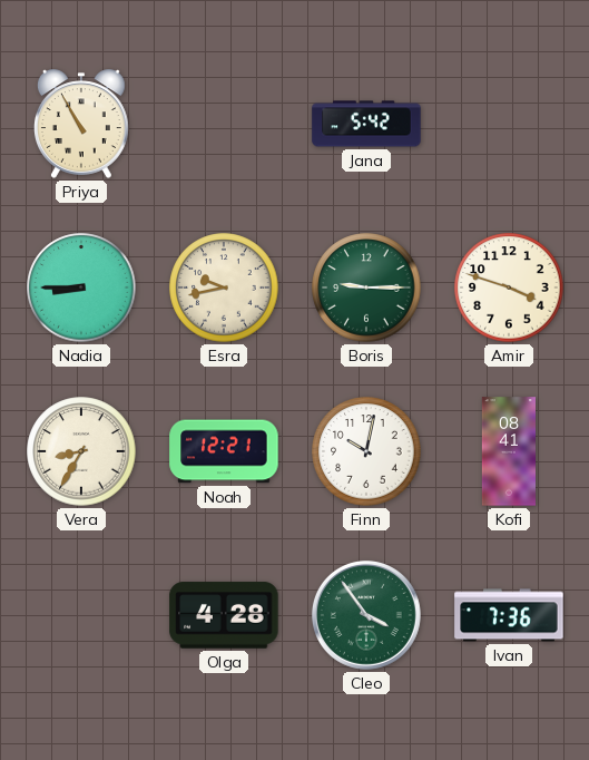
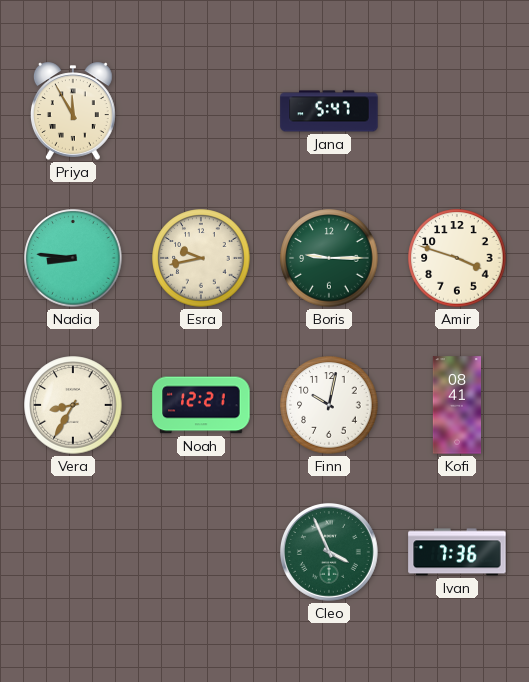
Priya: 10:55 -> 11:55 (73, 111)
Jana: 5:42 -> 5:47 (329, 111)
Nadia: 8:45 -> 8:46 (73, 258)
Olga: 4:28 -> none (224, 615)
Cleo: 3:54 -> 3:56 (329, 552)
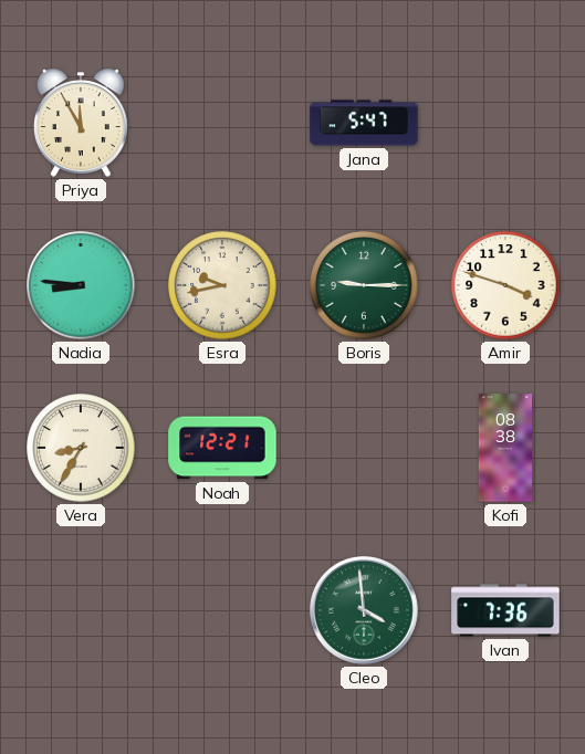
Finn: 10:02 -> none (329, 405)
Kofi: 08:41 -> 08:38 (504, 448)
Cleo: 3:56 -> 3:59 (364, 610)
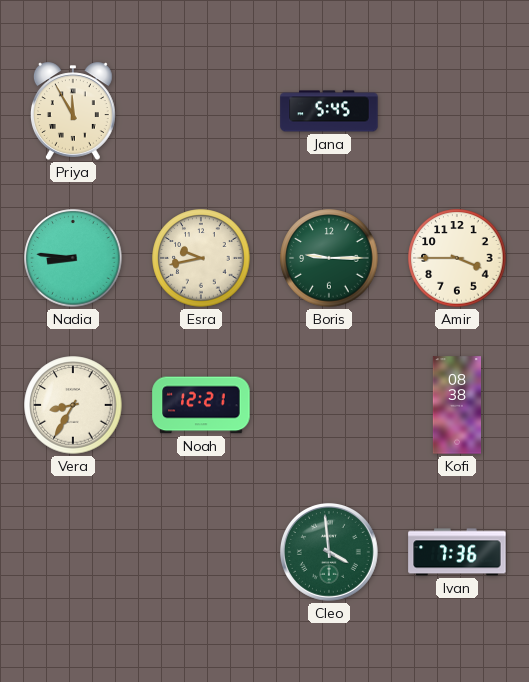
Jana: 5:47 -> 5:45 (329, 111)
Amir: 3:48 -> 3:45 (457, 258)
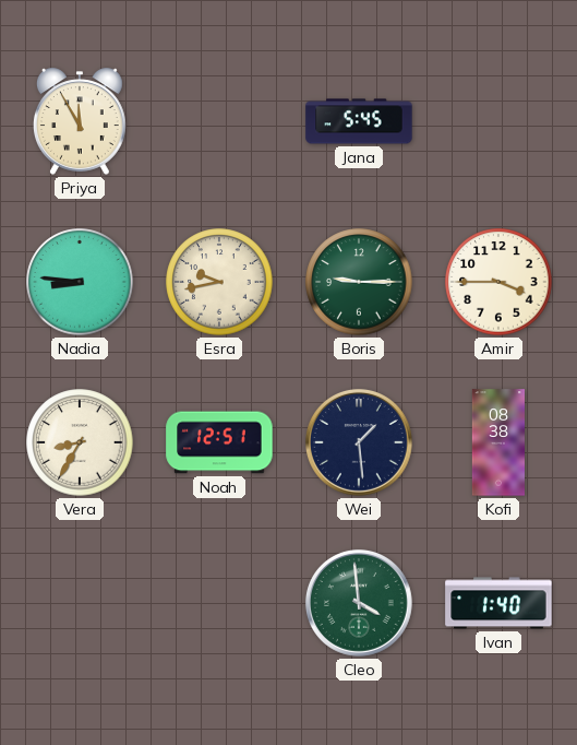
Noah: 12:21 -> 12:51 (219, 442)
Wei: none -> 1:29 (359, 442)
Ivan: 7:36 -> 1:40 (498, 603)
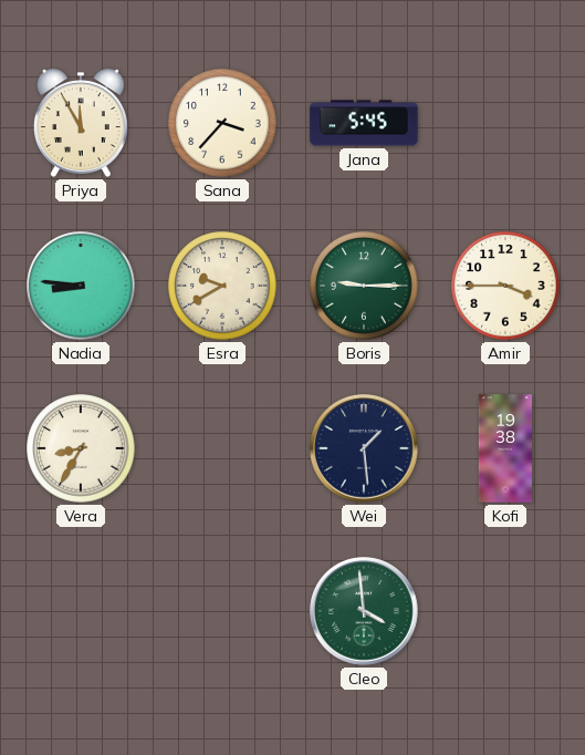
Sana: none -> 3:37 (222, 123)
Esra: 9:43 -> 9:40 (222, 286)
Noah: 12:51 -> none (219, 442)
Kofi: 08:38 -> 19:38 (504, 448)
Ivan: 1:40 -> none (498, 603)
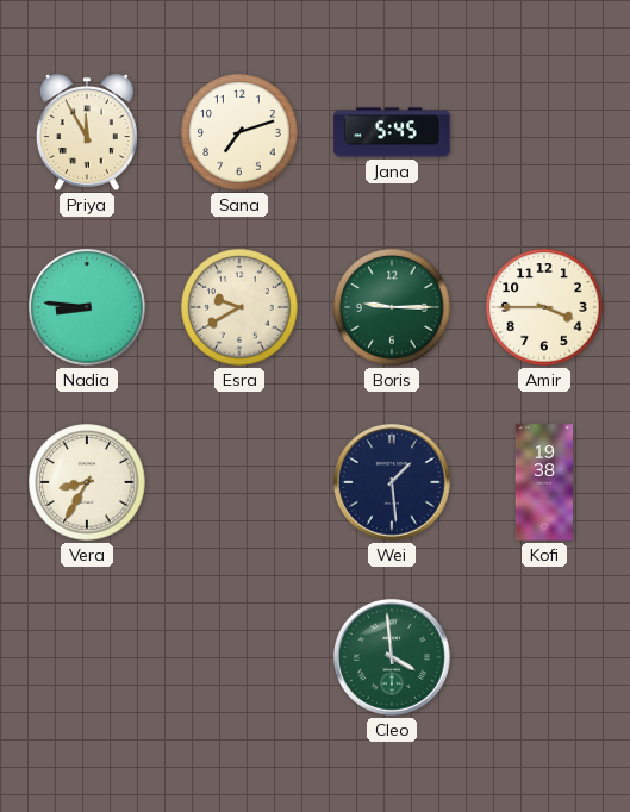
Sana: 3:37 -> 7:12 (239, 132)
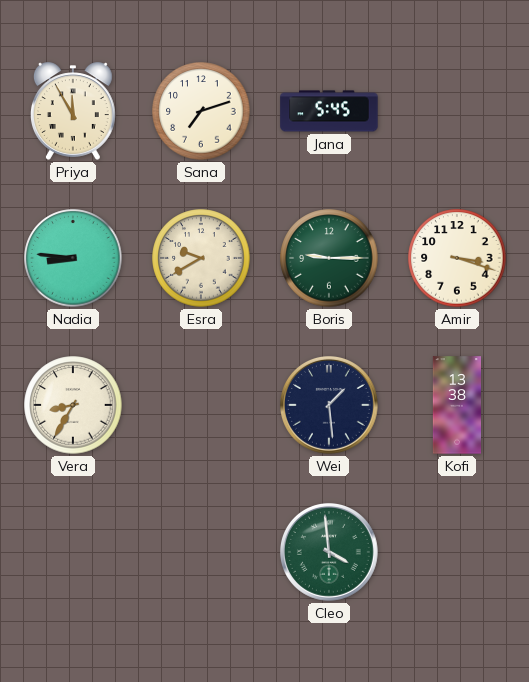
Amir: 3:45 -> 3:18 (457, 258)
Kofi: 19:38 -> 13:38 (456, 405)
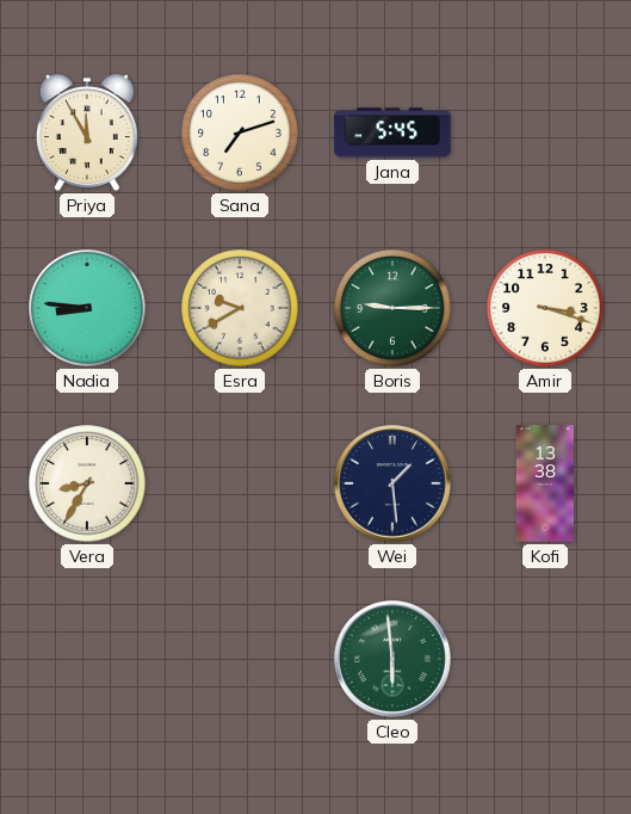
Cleo: 3:59 -> 5:59 (392, 659)
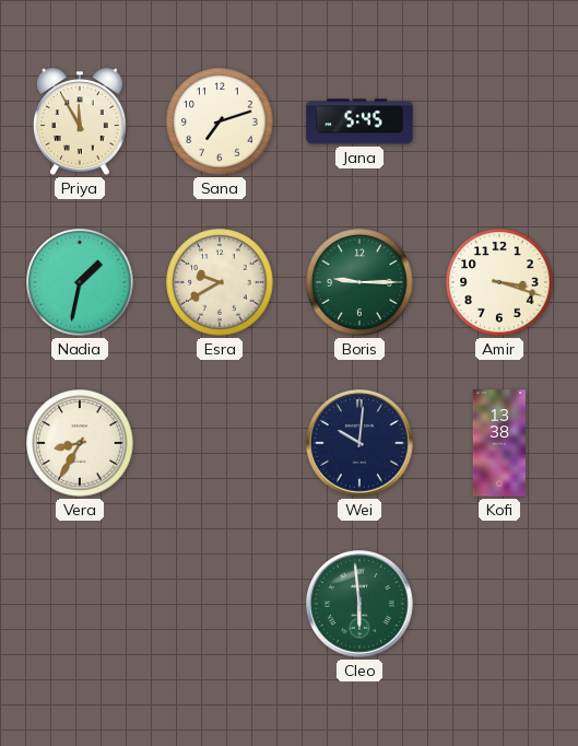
Nadia: 8:46 -> 1:32 (80, 282)
Wei: 1:29 -> 10:01 (359, 443)
